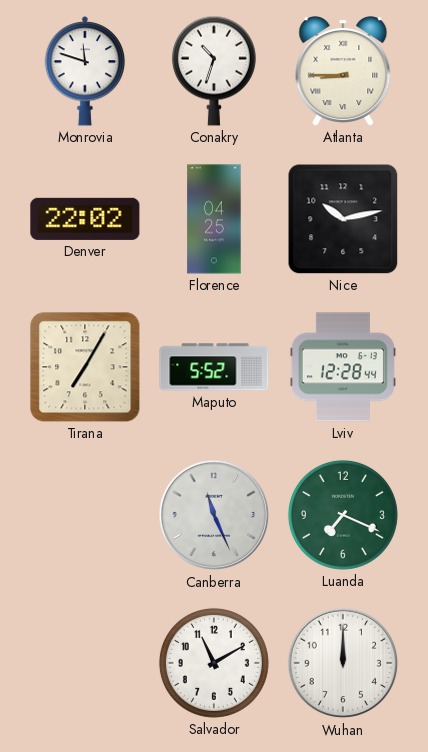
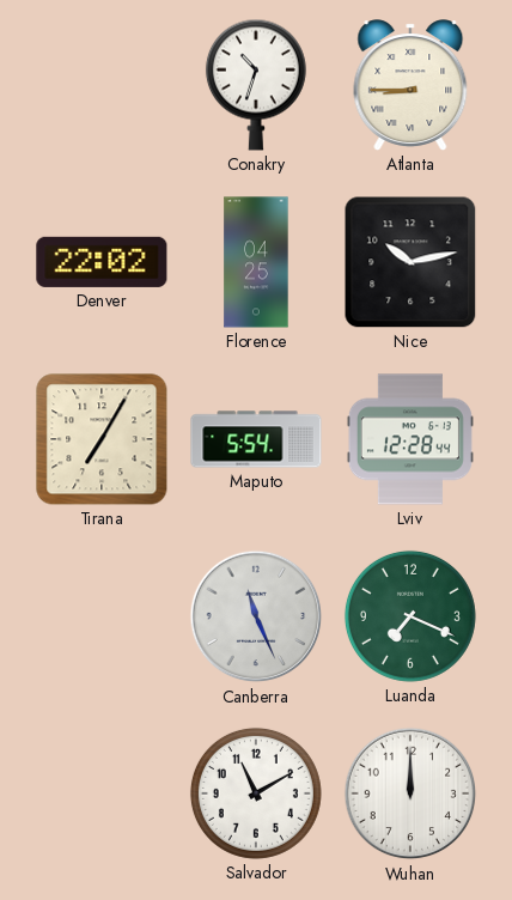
Monrovia: 11:48 -> none (85, 71)
Maputo: 5:52 -> 5:54 (256, 439)
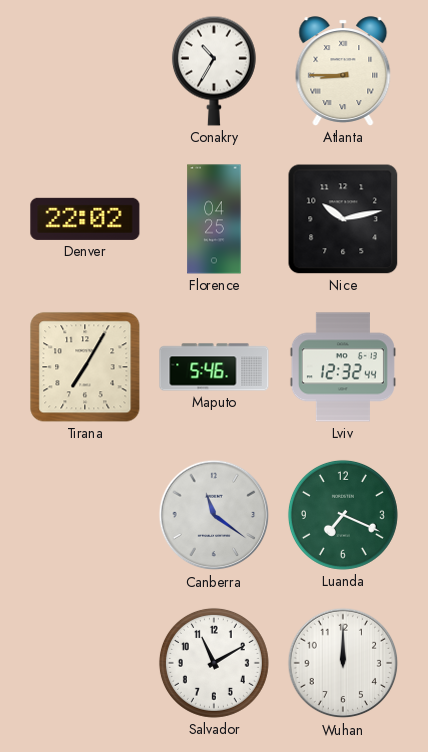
Conakry: 10:33 -> 10:35 (214, 71)
Maputo: 5:54 -> 5:46 (214, 367)
Lviv: 12:28 -> 12:32 (343, 367)
Canberra: 11:26 -> 11:21 (214, 515)
